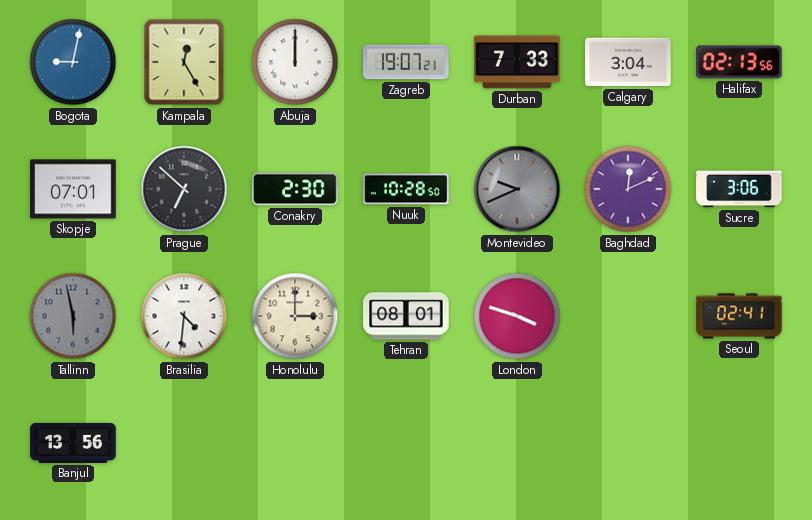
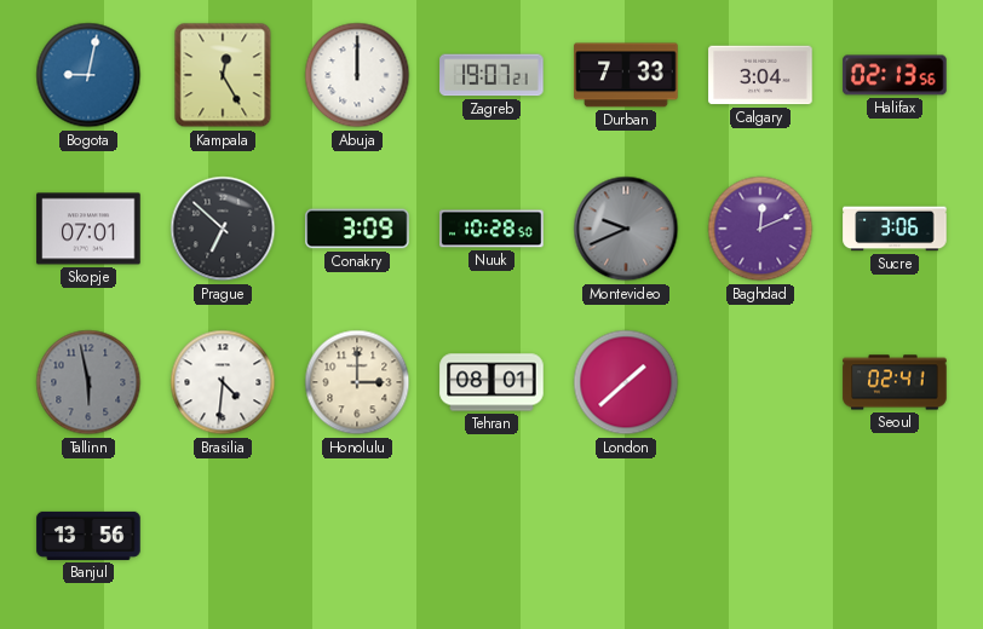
Conakry: 2:30 -> 3:09 (357, 229)
London: 3:48 -> 1:38 (626, 382)
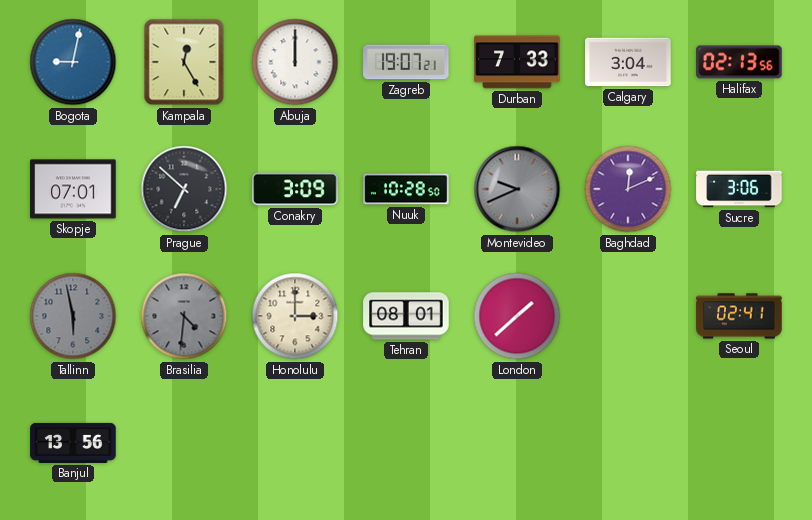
Brasilia dial: white -> grey (184, 316)
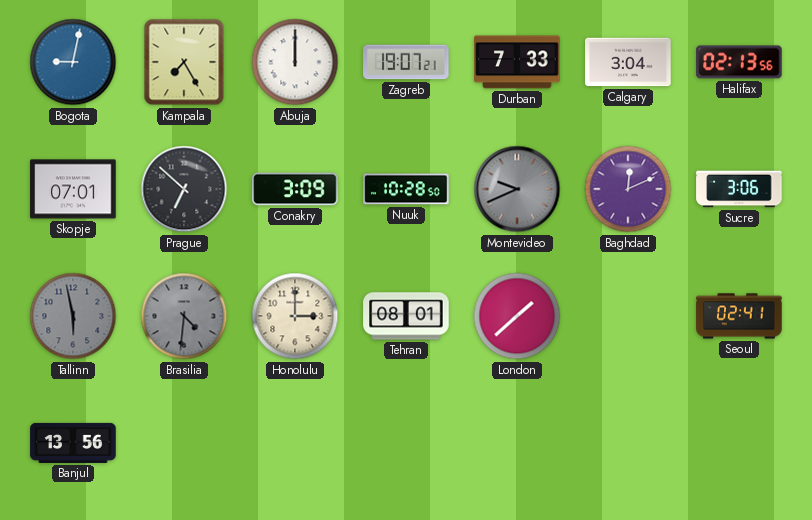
Kampala: 12:25 -> 7:25 (184, 62)
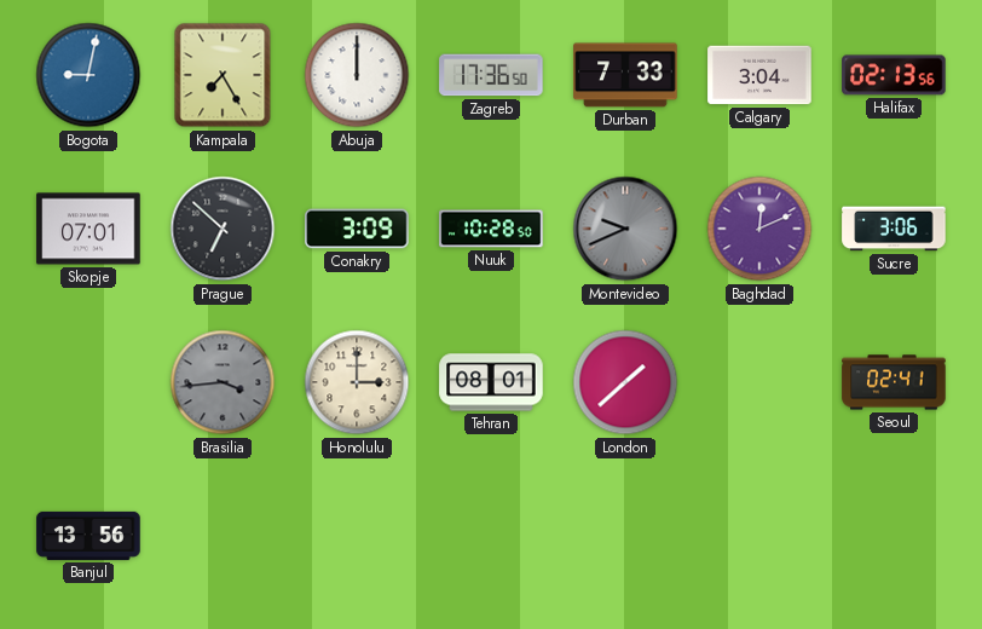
Zagreb: 19:07 -> 17:36 (491, 75)
Tallinn: 5:58 -> none (73, 316)
Brasilia: 4:31 -> 3:44 (223, 382)
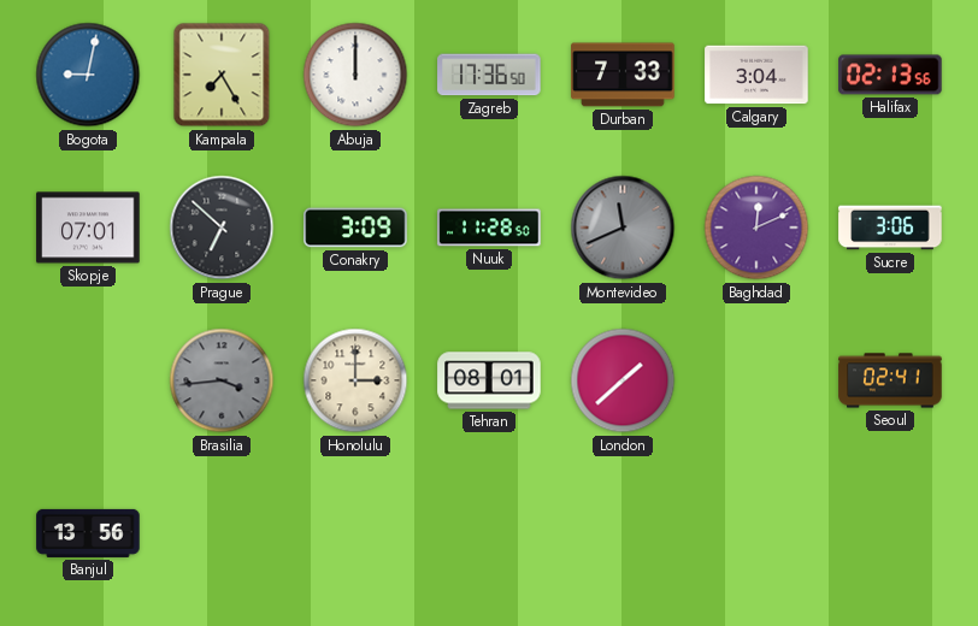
Nuuk: 10:28 -> 11:28 (489, 228)
Montevideo: 9:41 -> 11:41 (623, 228)
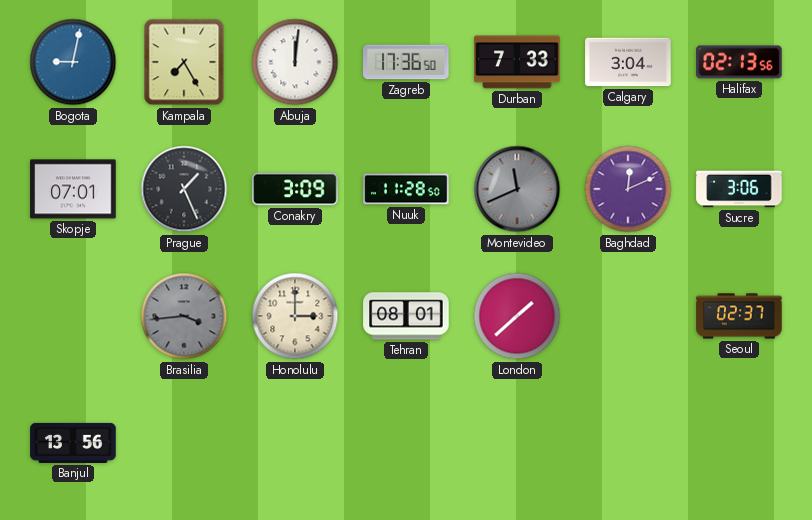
Abuja: 12:00 -> 12:01 (295, 62)
Prague: 6:52 -> 1:26 (184, 189)
Seoul: 02:41 -> 02:37 (739, 316)
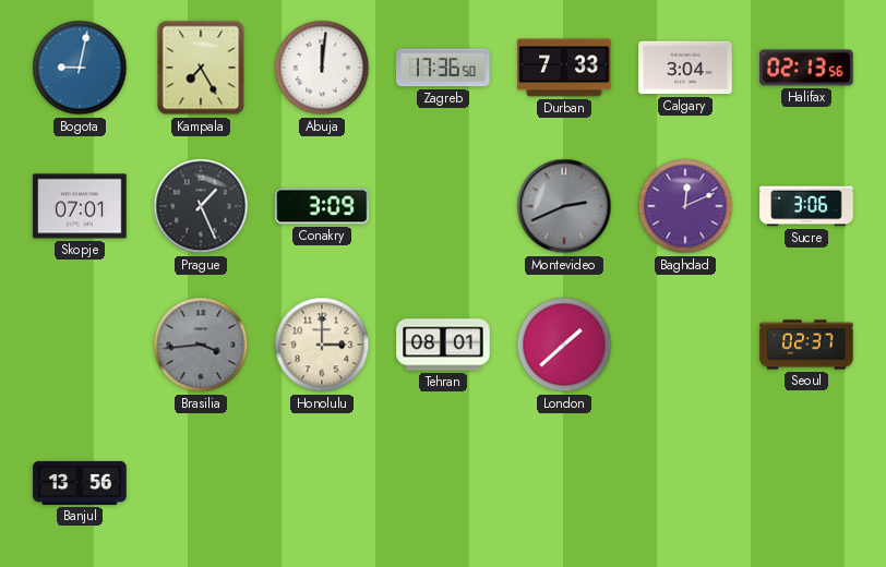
Nuuk: 11:28 -> none (406, 189)
Montevideo: 11:41 -> 2:41 (564, 206)
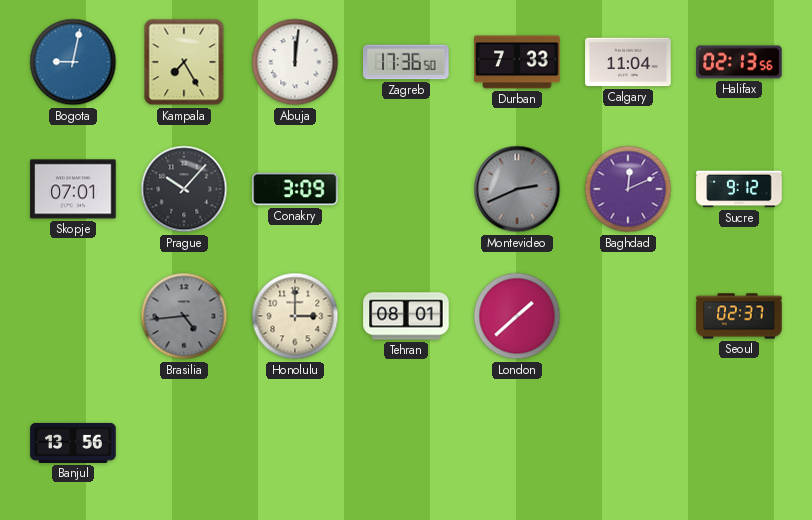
Calgary: 3:04 -> 11:04 (628, 62)
Prague: 1:26 -> 10:07 (184, 189)
Sucre: 3:06 -> 9:12 (739, 189)
Brasilia: 3:44 -> 4:44 (184, 316)
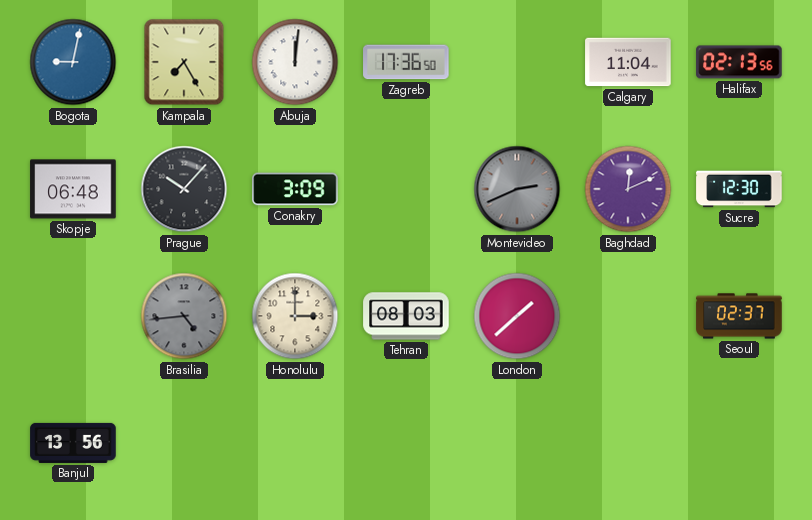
Durban: 7:33 -> none (517, 62)
Skopje: 07:01 -> 06:48 (73, 189)
Sucre: 9:12 -> 12:30 (739, 189)
Tehran: 08:01 -> 08:03 (406, 316)
